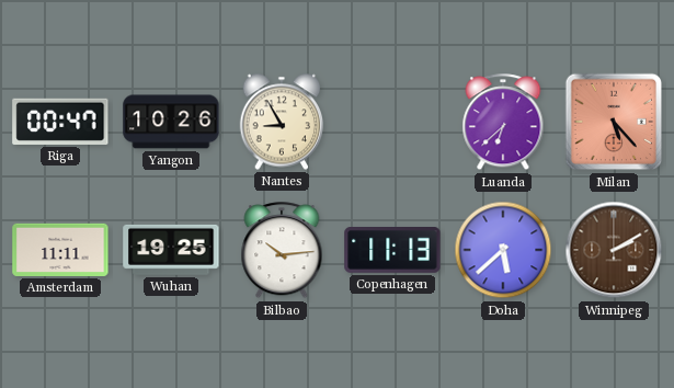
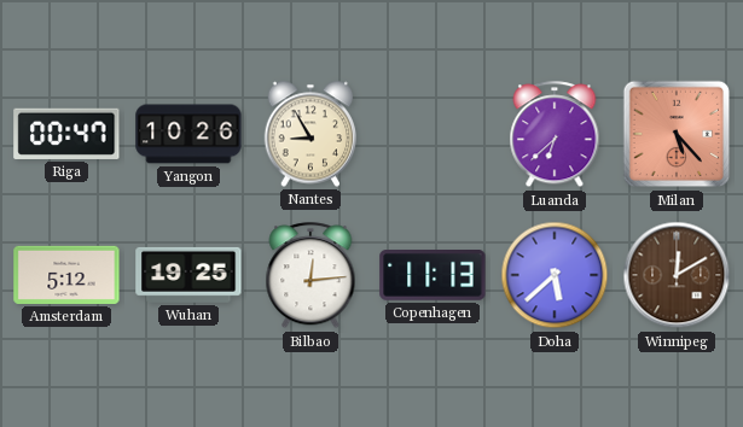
Amsterdam: 11:11 -> 5:12 (66, 275)
Bilbao: 10:14 -> 12:14 (310, 276)
Winnipeg: 2:10 -> 12:10 (677, 275)
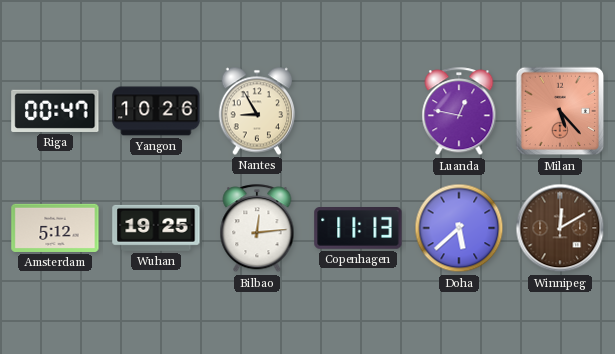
Luanda: 6:38 -> 12:47 (459, 112)
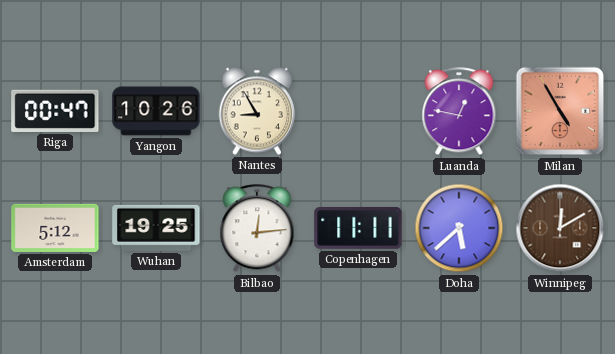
Milan: 5:23 -> 4:55 (560, 111)
Copenhagen: 11:13 -> 11:11 (358, 229)
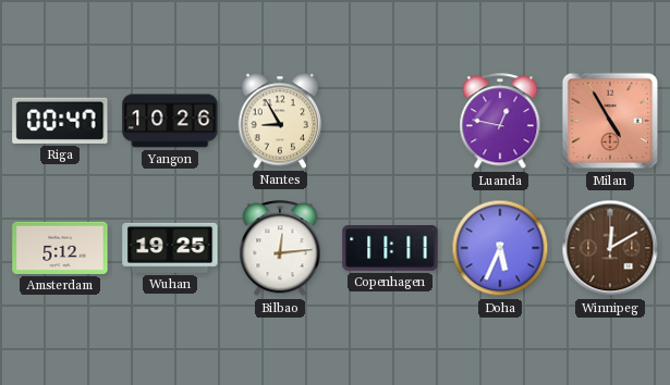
Doha: 5:38 -> 5:34 (500, 248)
